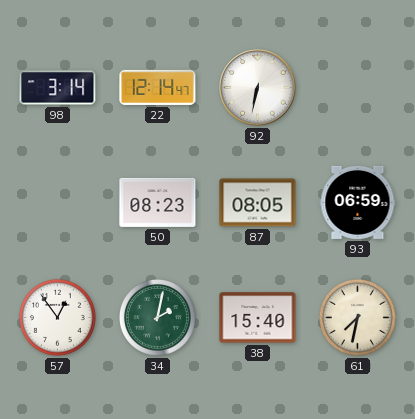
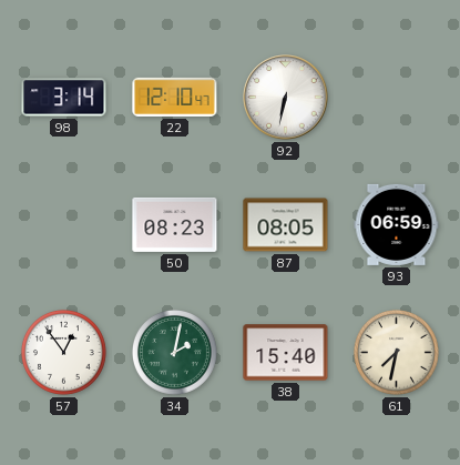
22: 12:14 -> 12:10 (175, 97)
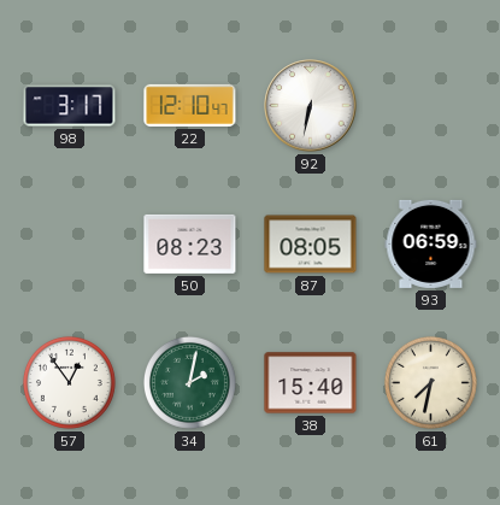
98: 3:14 -> 3:17 (70, 106)
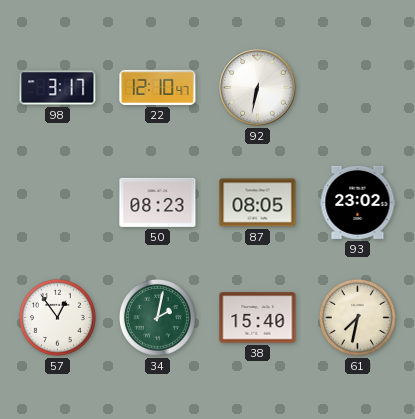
93: 06:59 -> 23:02 (358, 202)
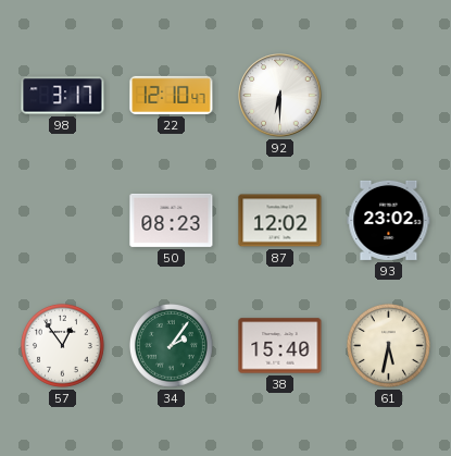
92: 6:32 -> 6:30 (280, 96)
87: 08:05 -> 12:02 (280, 221)
34: 2:02 -> 2:06 (172, 346)
61: 7:32 -> 5:32 (389, 346)
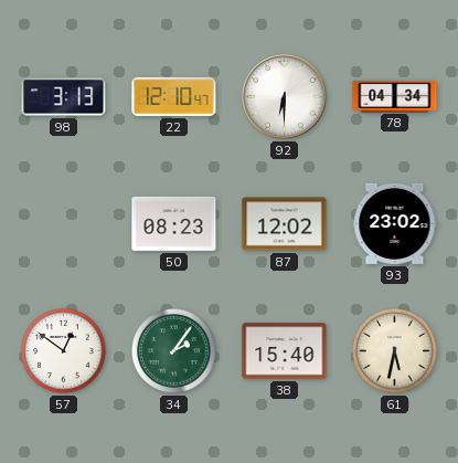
98: 3:17 -> 3:13 (64, 97)
78: none -> 04:34 (395, 96)
57: 12:54 -> 12:51 (64, 351)
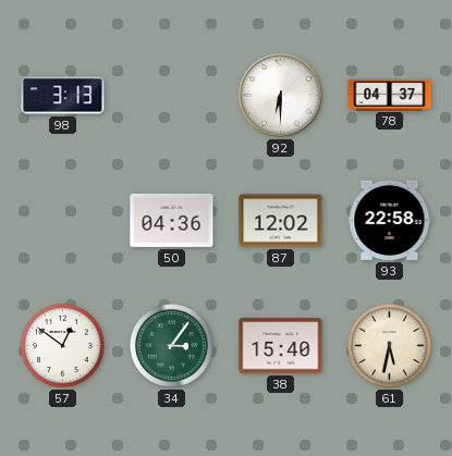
22: 12:10 -> none (174, 96)
78: 04:34 -> 04:37 (390, 95)
50: 08:23 -> 04:36 (172, 220)
93: 23:02 -> 22:58 (390, 220)
34: 2:06 -> 3:06 (172, 346)
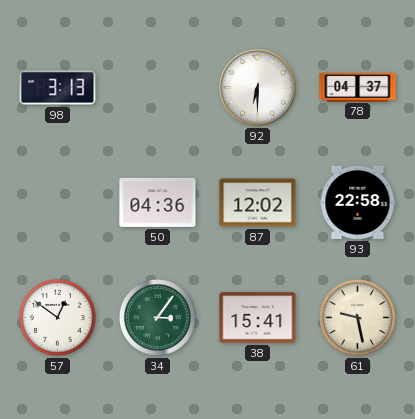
38: 15:40 -> 15:41 (258, 318)
61: 5:32 -> 9:28 (358, 318)
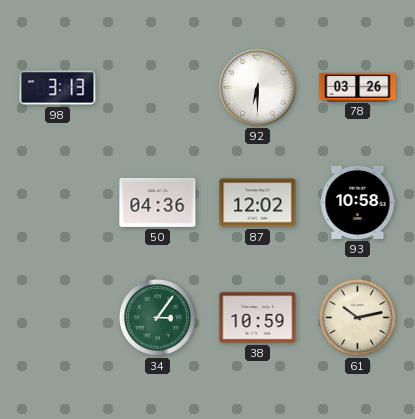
78: 04:37 -> 03:26 (358, 87)
93: 22:58 -> 10:58 (358, 202)
57: 12:51 -> none (58, 318)
38: 15:41 -> 10:59 (258, 318)
61: 9:28 -> 10:13 (358, 318)
